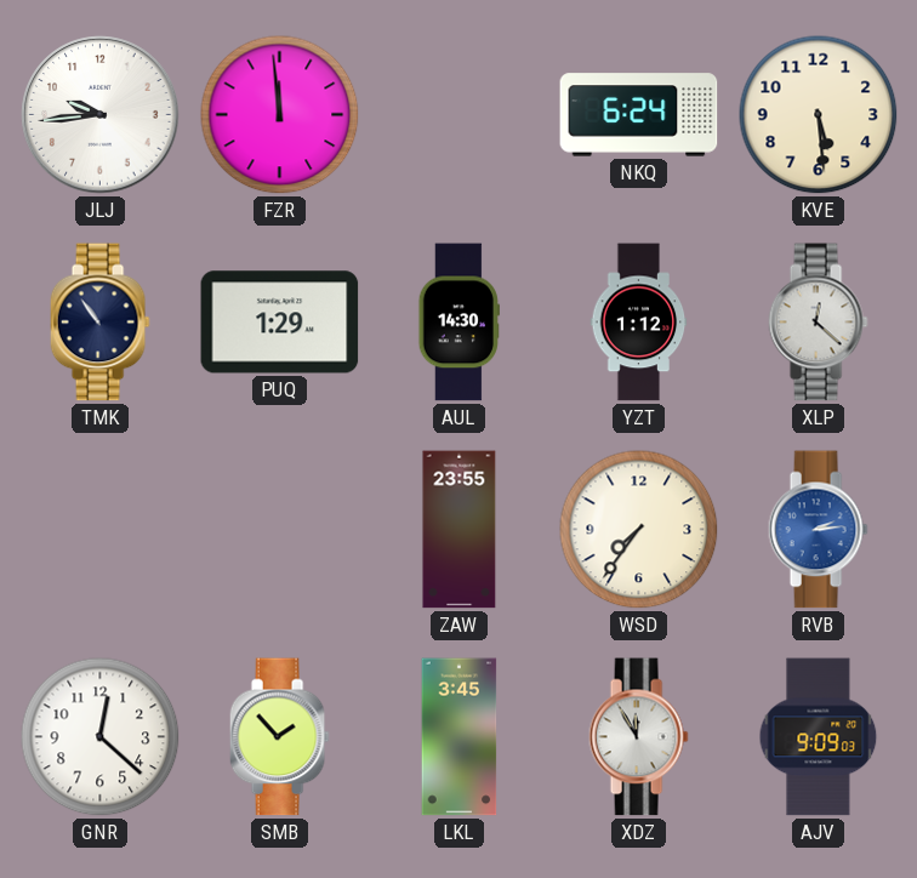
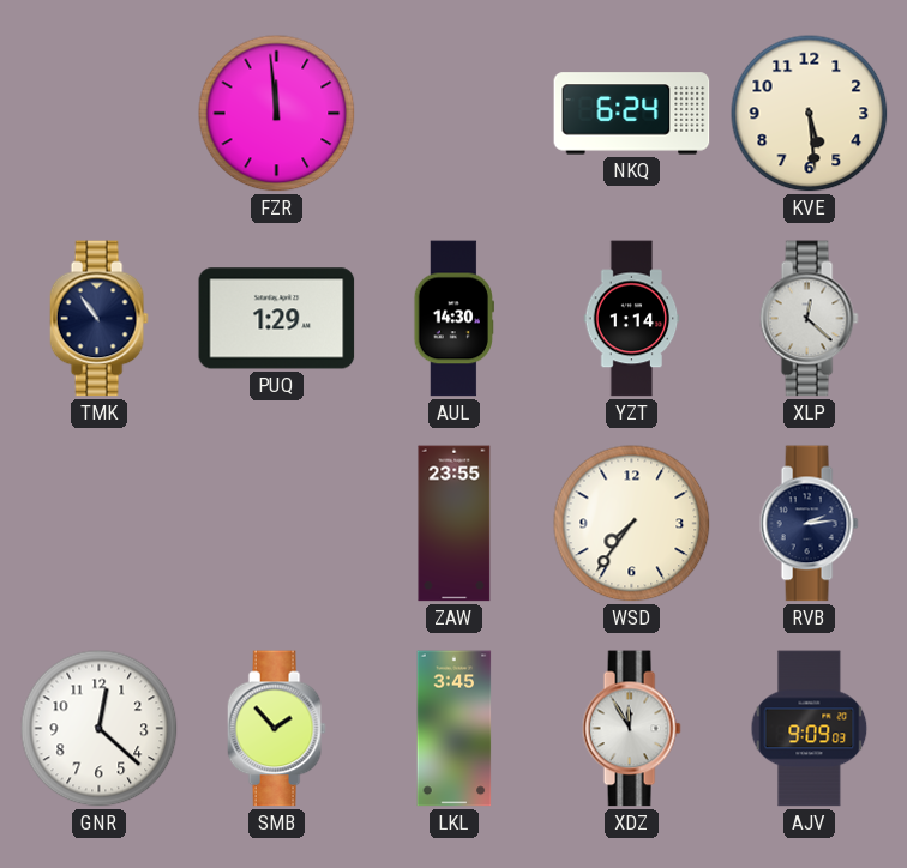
JLJ: 9:44 -> none (101, 115)
YZT: 1:12 -> 1:14 (632, 319)
RVB dial: blue -> navy (809, 524)
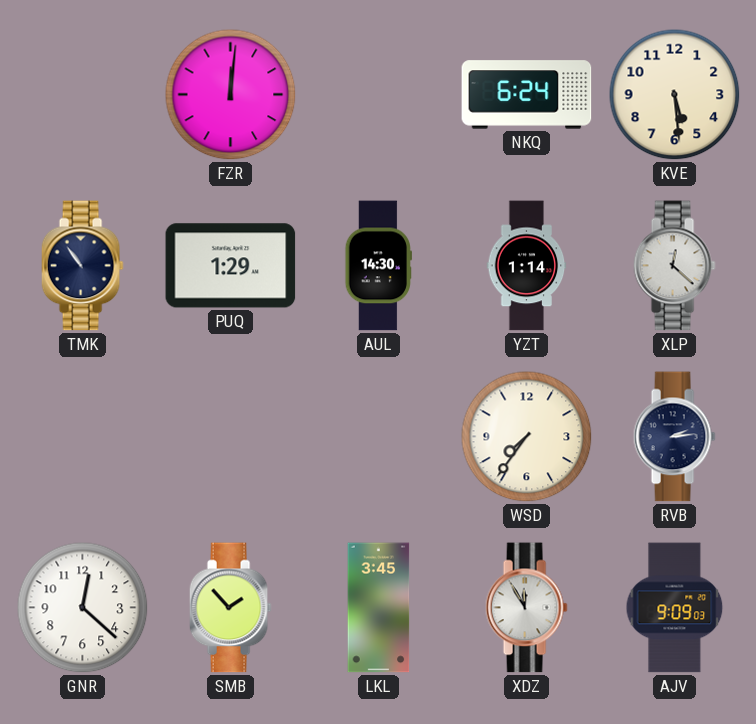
FZR: 11:59 -> 12:01 (231, 95)
ZAW: 23:55 -> none (455, 524)
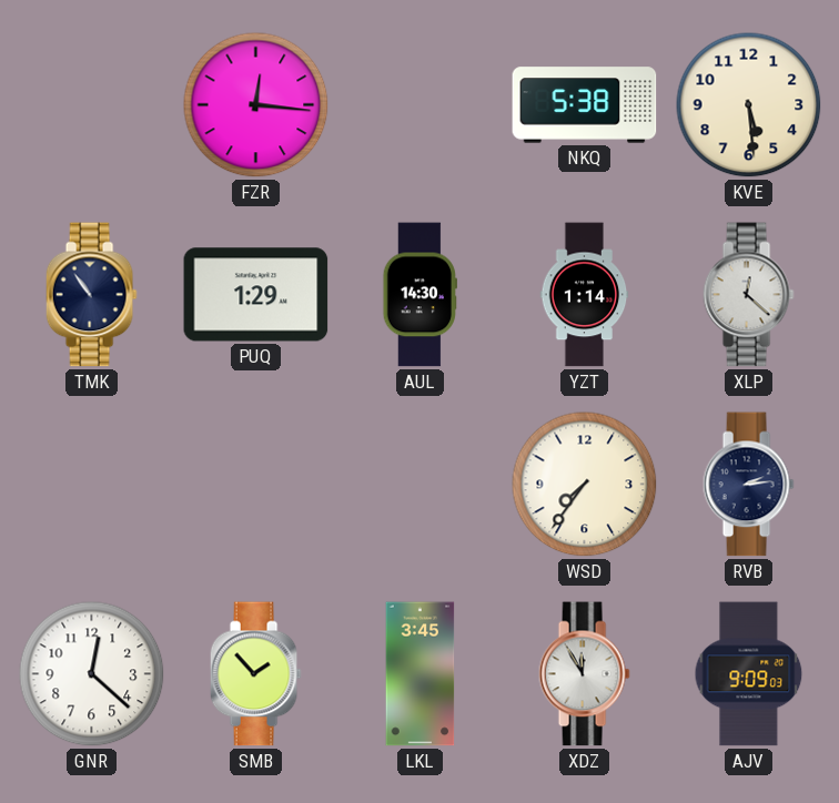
FZR: 12:01 -> 12:16 (256, 105)
NKQ: 6:24 -> 5:38 (585, 105)
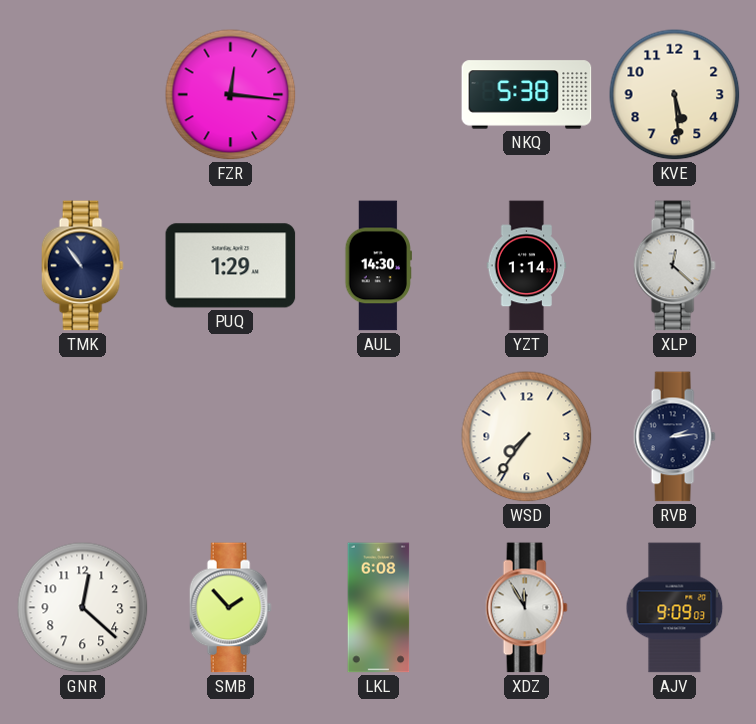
LKL: 3:45 -> 6:08 (379, 608)
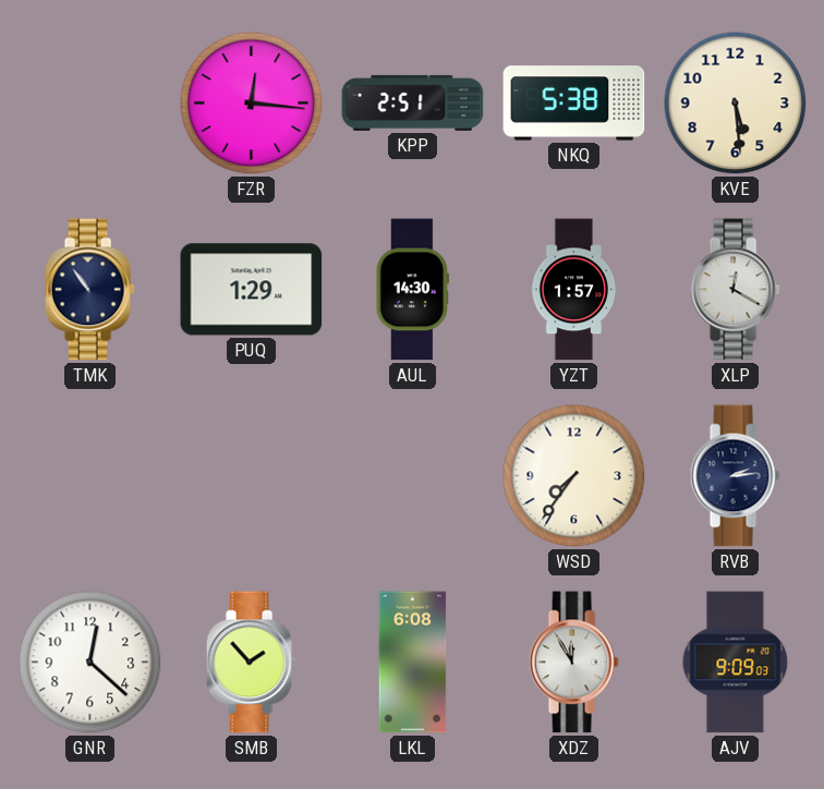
KPP: none -> 2:51 (413, 102)
YZT: 1:14 -> 1:57 (574, 290)
XLP: 12:22 -> 12:20 (735, 290)
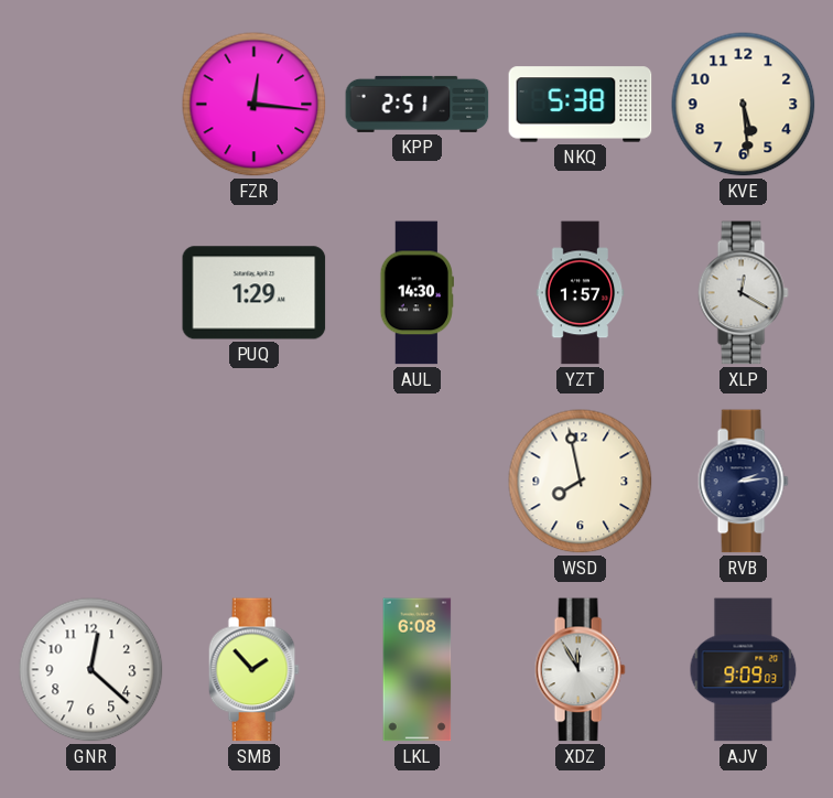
TMK: 10:54 -> none (89, 290)
WSD: 7:36 -> 7:58 (581, 482)
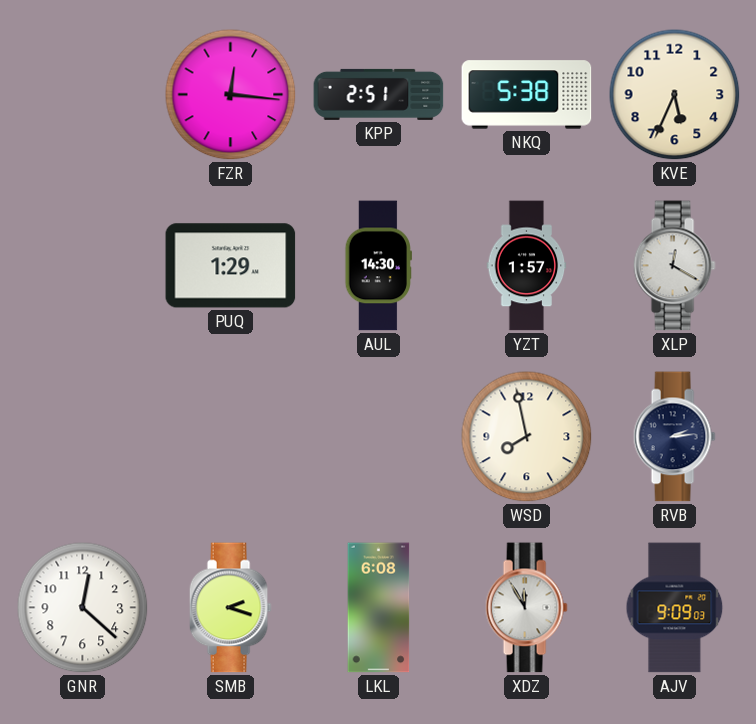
KVE: 5:29 -> 5:34 (675, 95)
SMB: 1:53 -> 2:18 (230, 608)
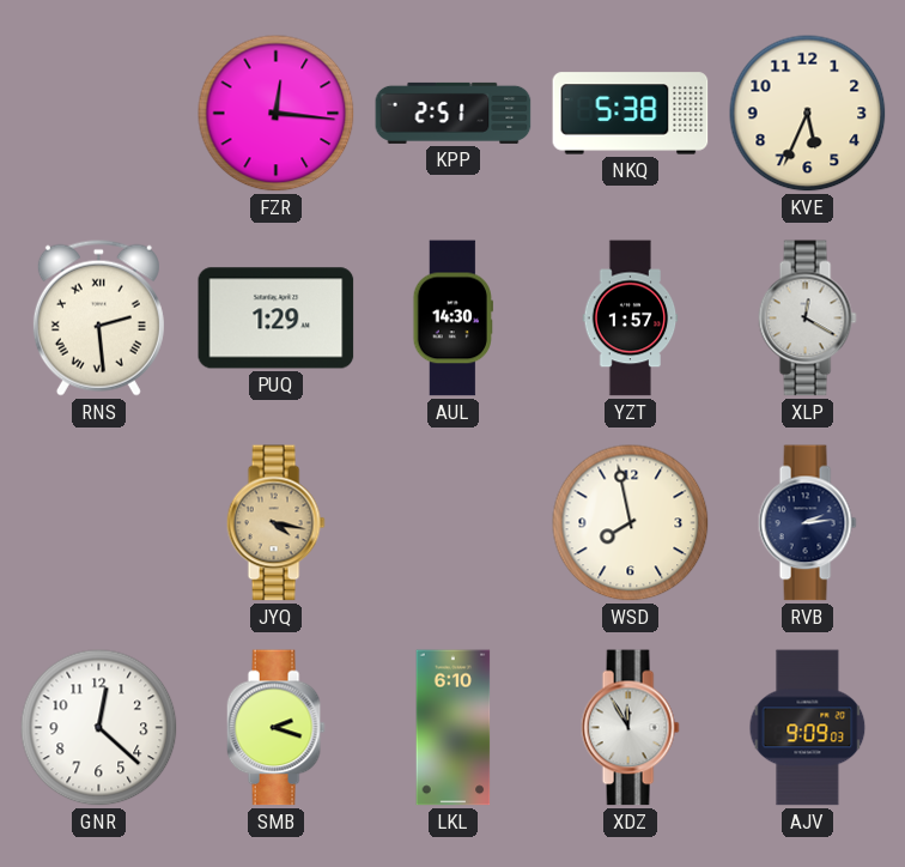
RNS: none -> 2:29 (98, 317)
JYQ: none -> 4:17 (275, 523)
LKL: 6:08 -> 6:10 (454, 728)
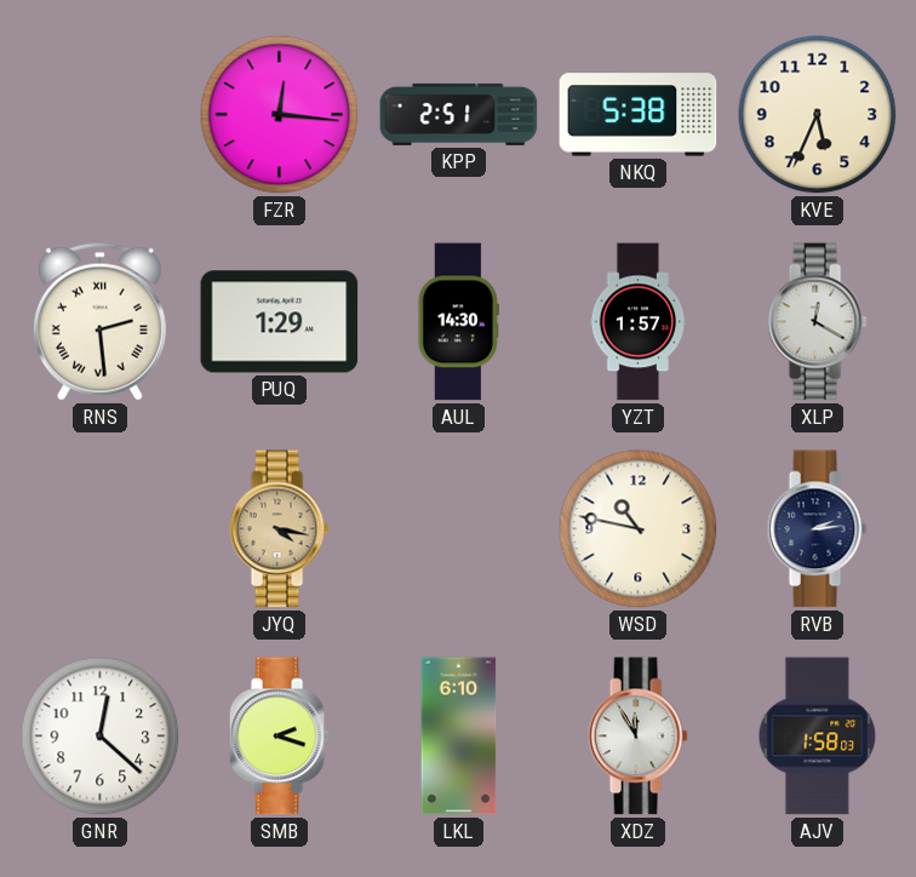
WSD: 7:58 -> 10:47 (639, 529)
AJV: 9:09 -> 1:58 (818, 736)
